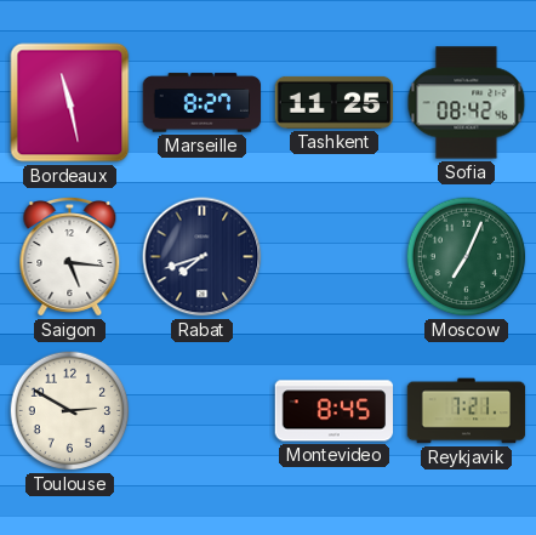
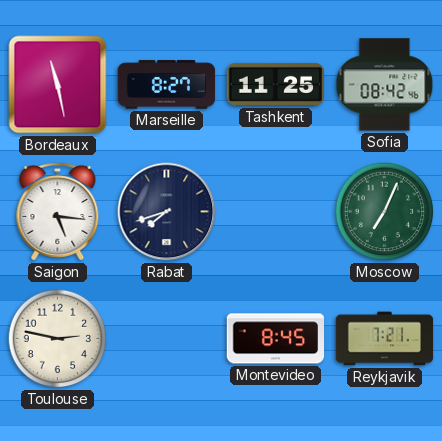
Toulouse: 2:50 -> 2:47 (58, 339)
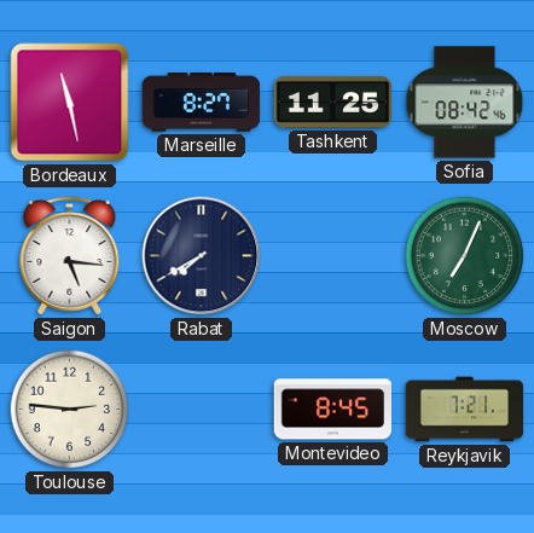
Rabat: 7:42 -> 7:40 (202, 256)
Toulouse: 2:47 -> 2:46 (70, 410)
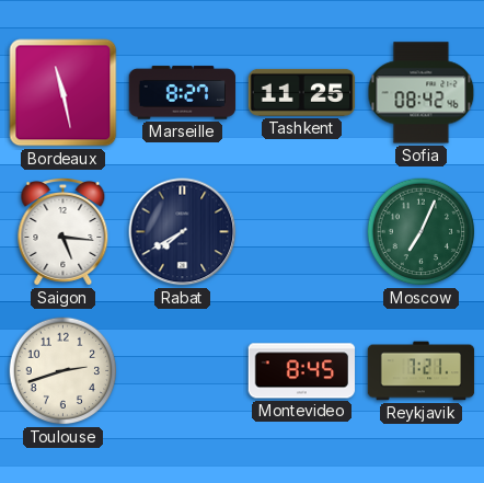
Toulouse: 2:46 -> 2:42 (64, 371)
